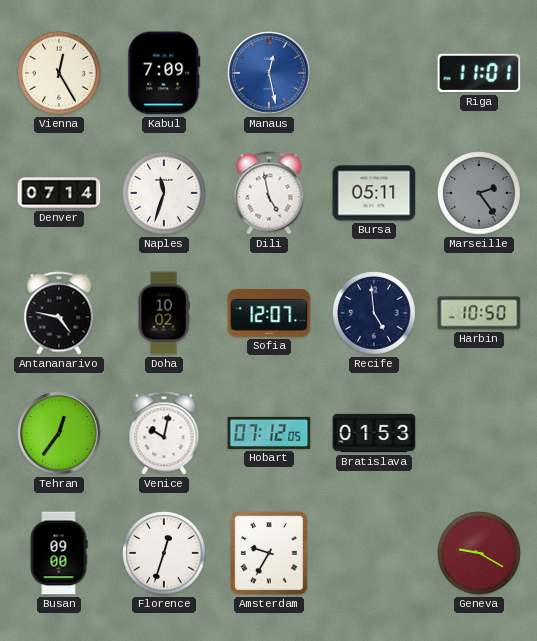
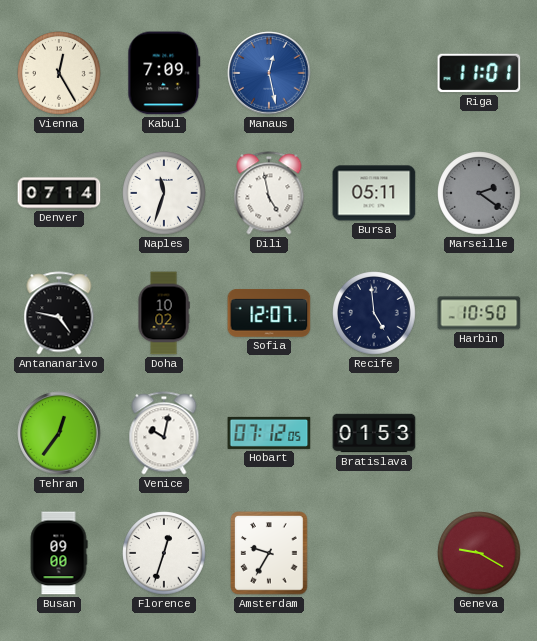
Marseille: 2:24 -> 2:21 (479, 193)
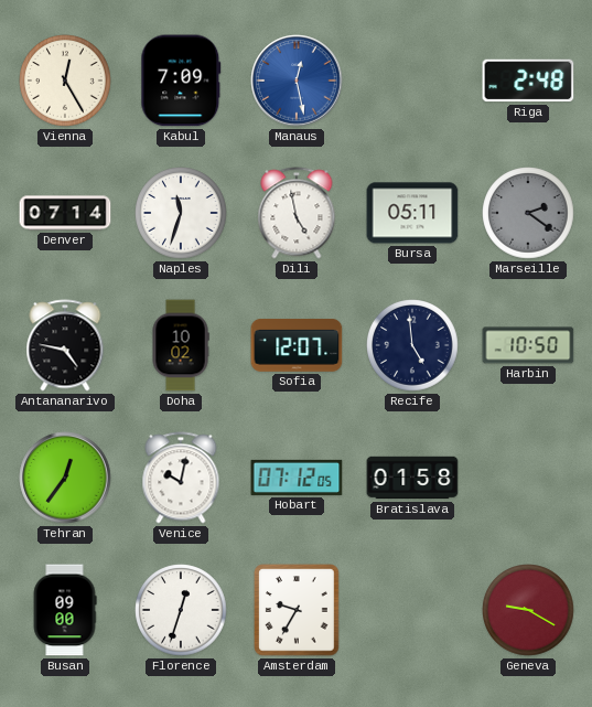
Riga: 11:01 -> 2:48 (528, 81)
Bratislava: 01:53 -> 01:58 (412, 478)
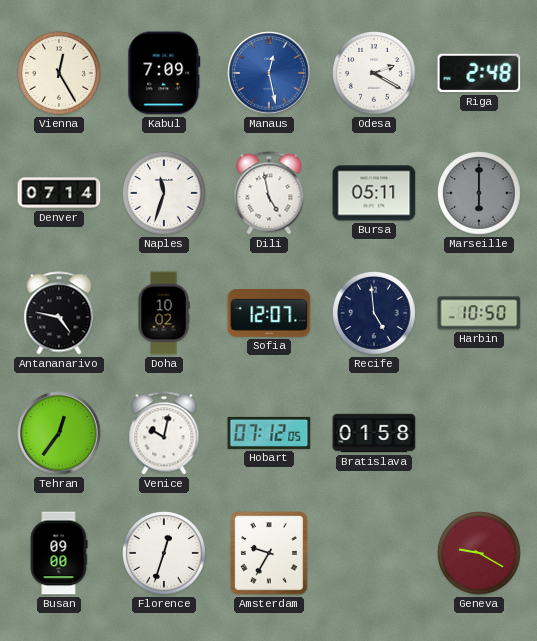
Odesa: none -> 2:20 (374, 73)
Marseille: 2:21 -> 6:00 (479, 193)
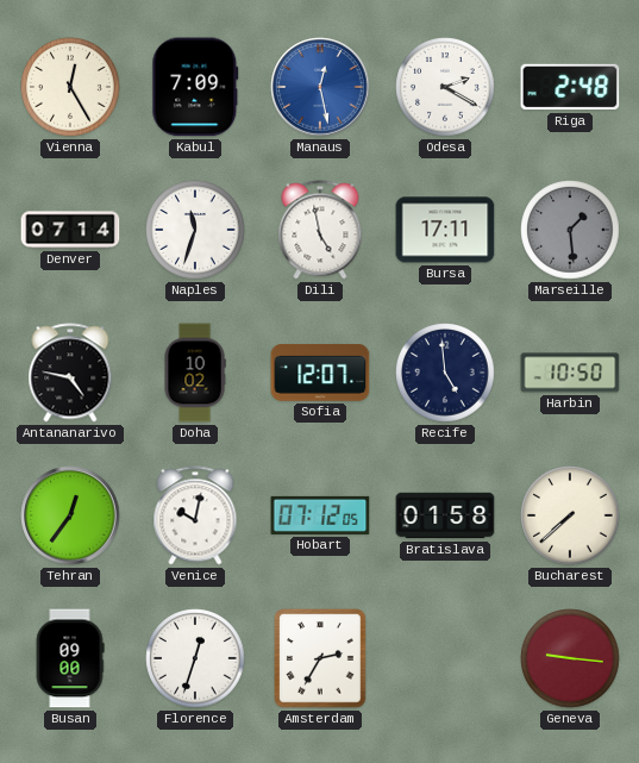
Bursa: 05:11 -> 17:11 (445, 230)
Marseille: 6:00 -> 1:29 (570, 230)
Bucharest: none -> 7:38 (570, 515)
Amsterdam: 9:35 -> 2:35 (320, 658)
Geneva: 9:20 -> 9:16 (570, 658)
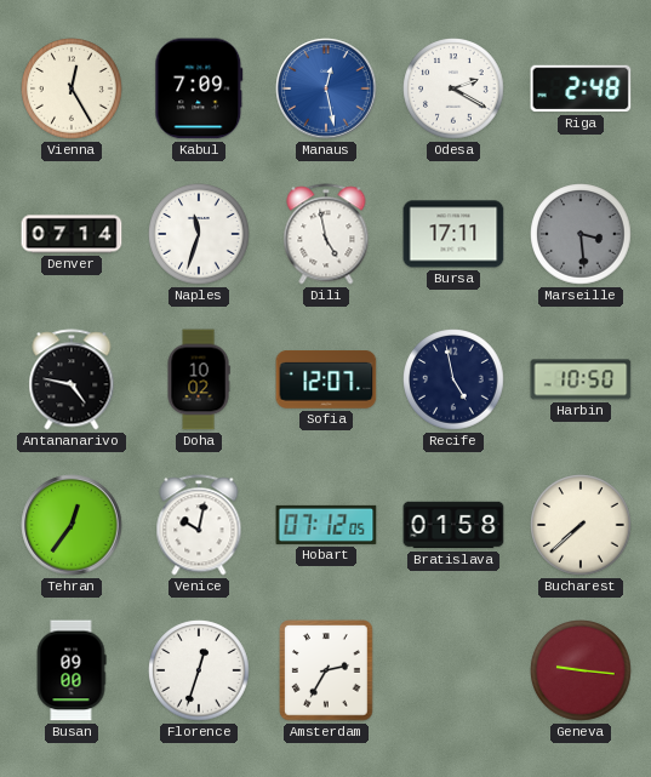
Marseille: 1:29 -> 3:29 (581, 234)
Recife: 4:59 -> 4:58 (453, 379)
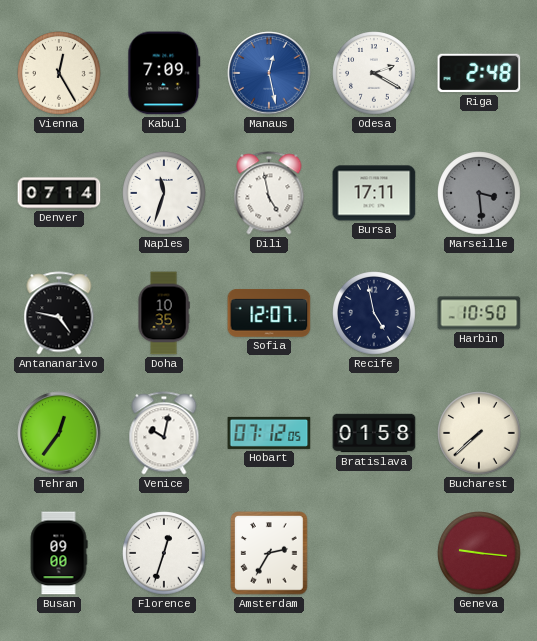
Doha: 10:02 -> 10:35 (164, 313)
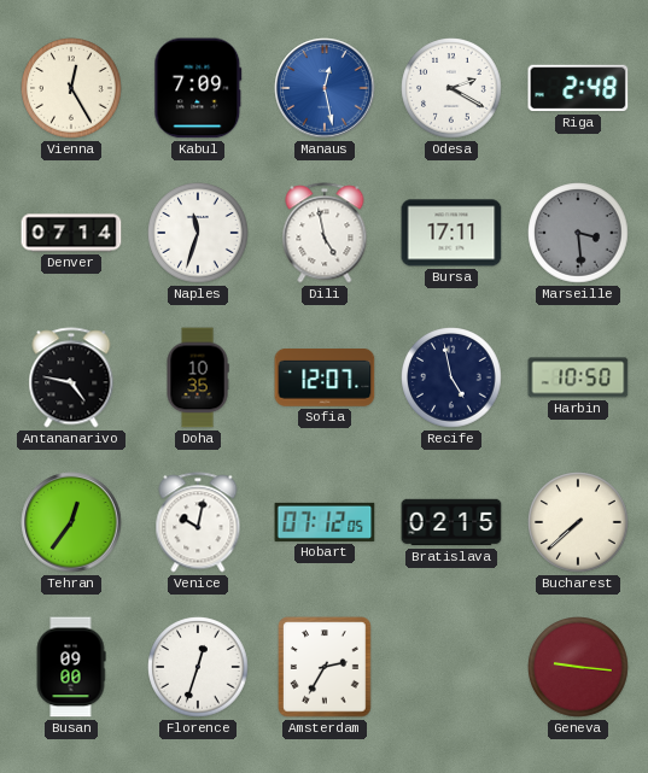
Bratislava: 01:58 -> 02:15 (451, 522)
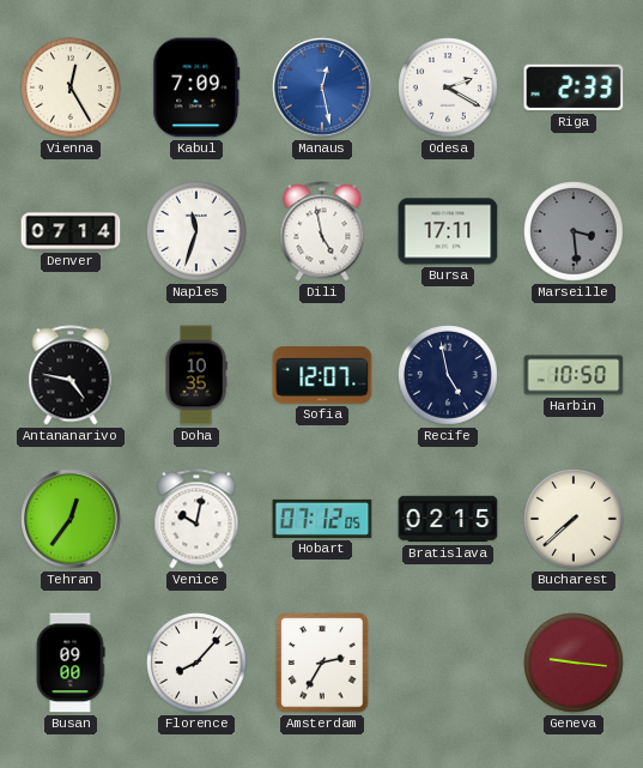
Riga: 2:48 -> 2:33 (574, 87)
Florence: 12:33 -> 8:07 (196, 663)
